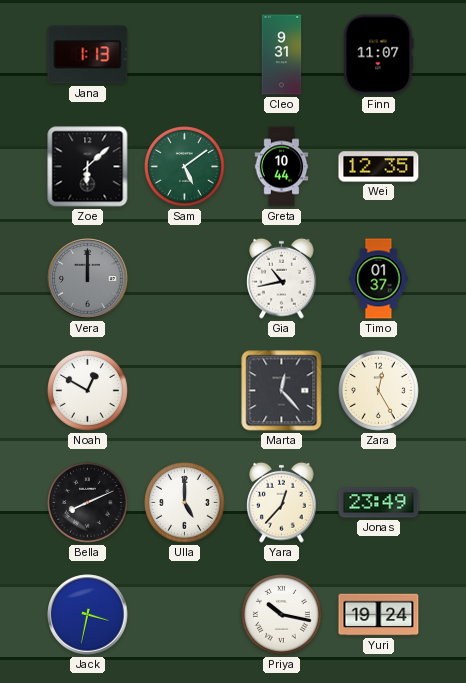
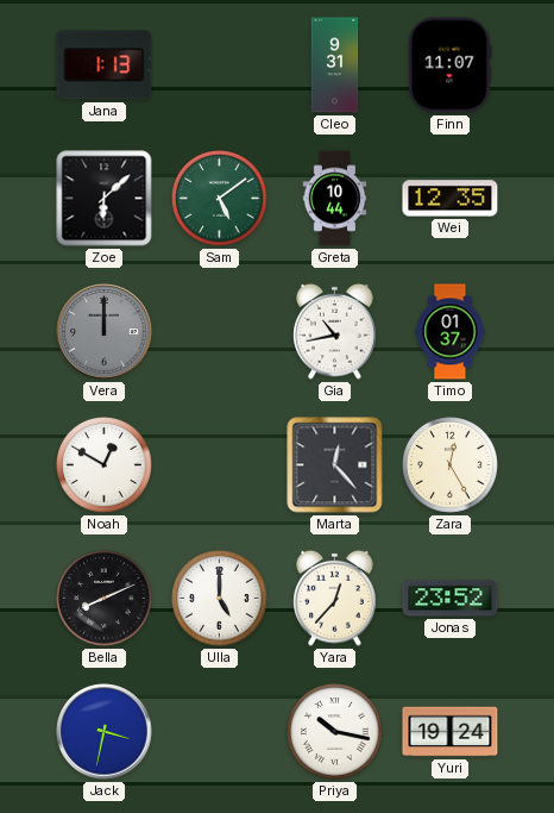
Jonas: 23:49 -> 23:52 (451, 599)
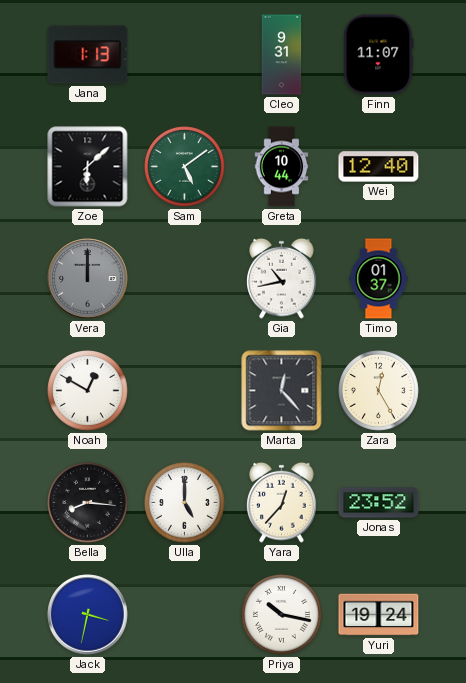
Wei: 12:35 -> 12:40 (379, 167)
Bella: 8:11 -> 8:16 (88, 503)
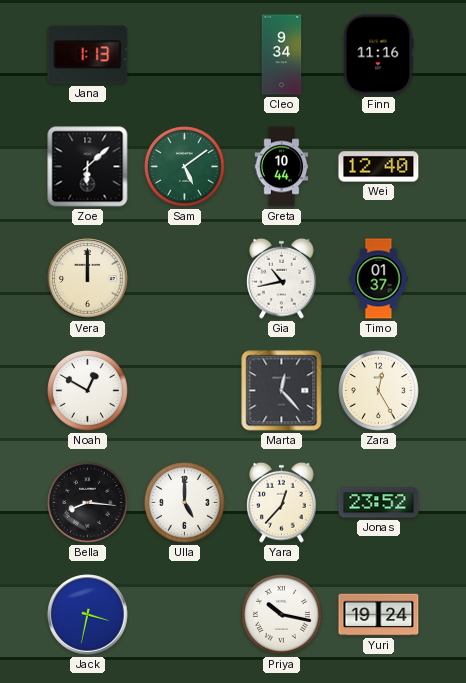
Cleo: 9:31 -> 9:34 (282, 55)
Finn: 11:07 -> 11:16 (378, 55)
Vera dial: grey -> cream (88, 279)
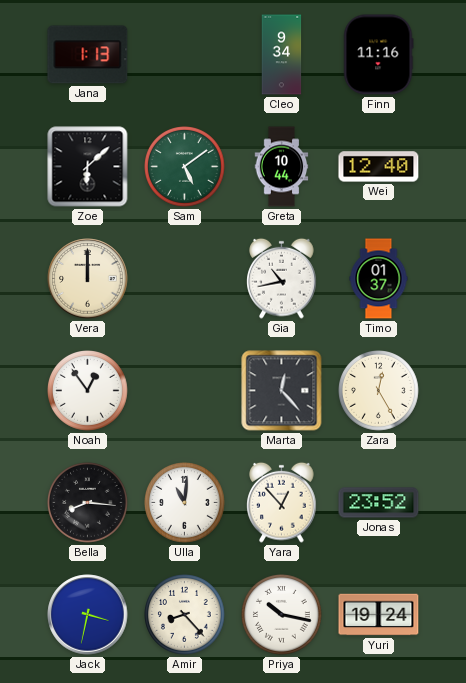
Noah: 12:50 -> 12:54 (88, 391)
Ulla: 5:00 -> 11:01 (185, 503)
Yara: 12:37 -> 12:53 (282, 502)
Amir: none -> 8:23 (185, 615)
